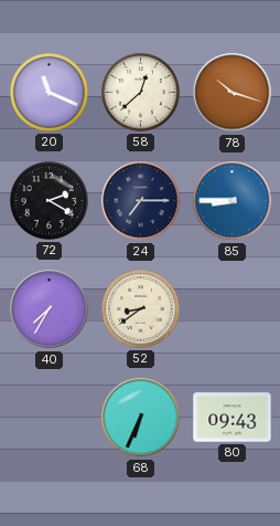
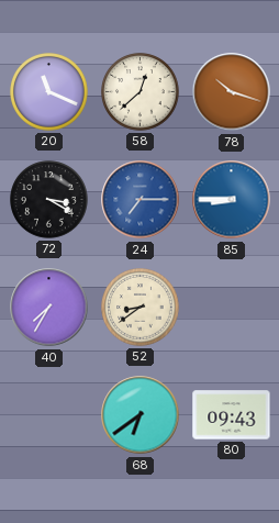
72: 2:20 -> 3:20 (49, 200)
24 dial: navy -> blue (141, 200)
68: 6:34 -> 6:39 (141, 415)
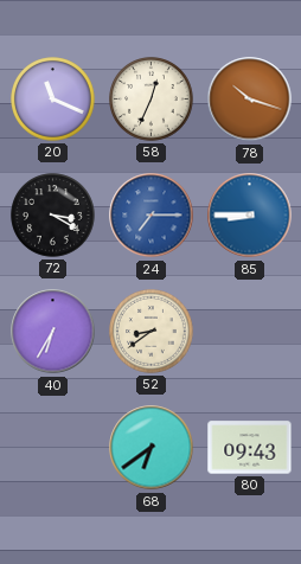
58: 12:38 -> 12:34 (152, 100)
40: 7:35 -> 6:35 (53, 332)
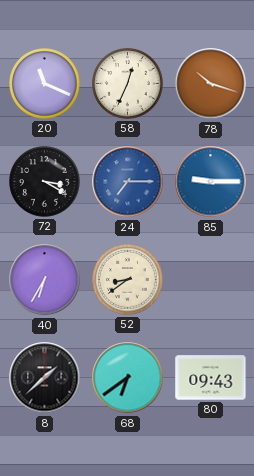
85: 8:45 -> 9:15 (211, 182)
8: none -> 1:38 (45, 378)
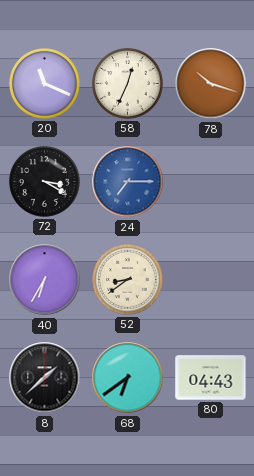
85: 9:15 -> none (211, 182)
80: 09:43 -> 04:43 (211, 378)
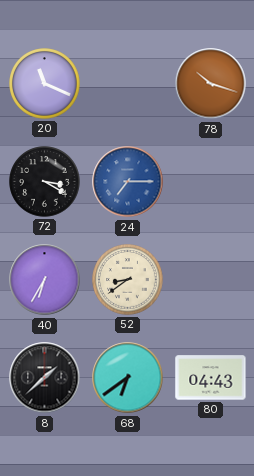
58: 12:34 -> none (128, 84)
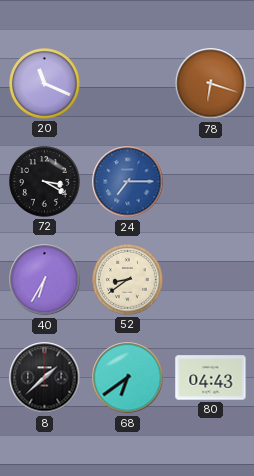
78: 10:18 -> 6:18 (211, 84)
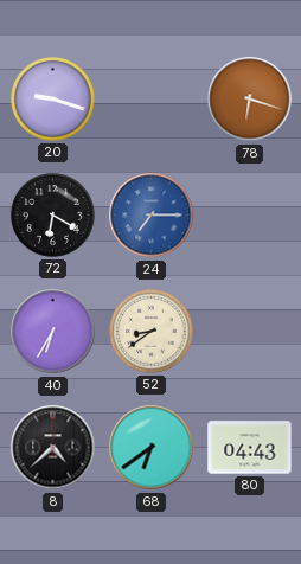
20: 11:19 -> 9:18 (53, 100)
72: 3:20 -> 6:20 (53, 216)
8: 1:38 -> 4:38 (53, 448)
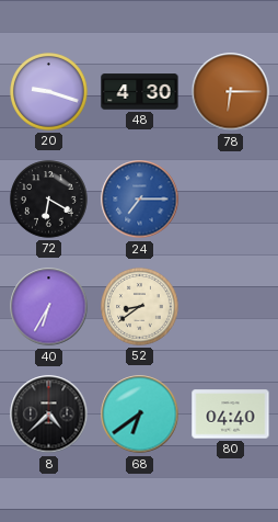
48: none -> 4:30 (140, 92)
78: 6:18 -> 6:15 (231, 92)
80: 04:43 -> 04:40 (231, 415)
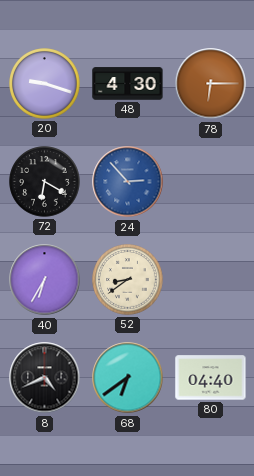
24: 7:15 -> 2:53 (128, 182)
8: 4:38 -> 4:41 (45, 378)
